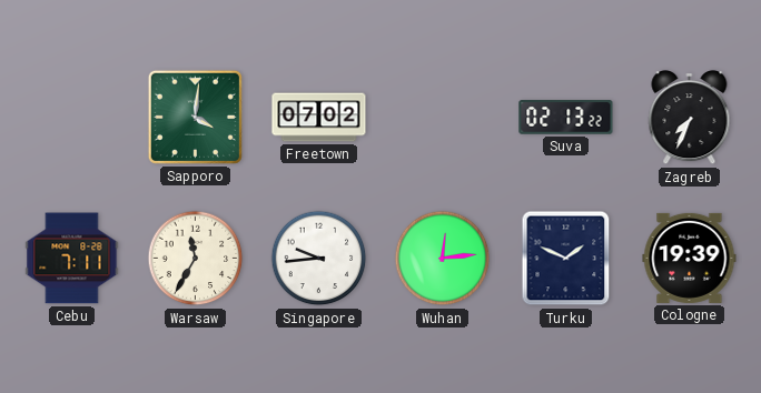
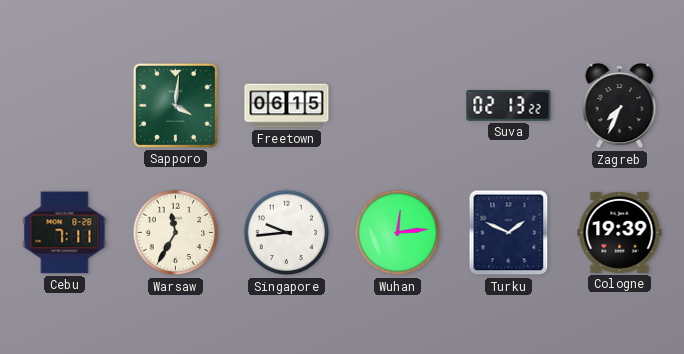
Freetown: 07:02 -> 06:15 (287, 106)
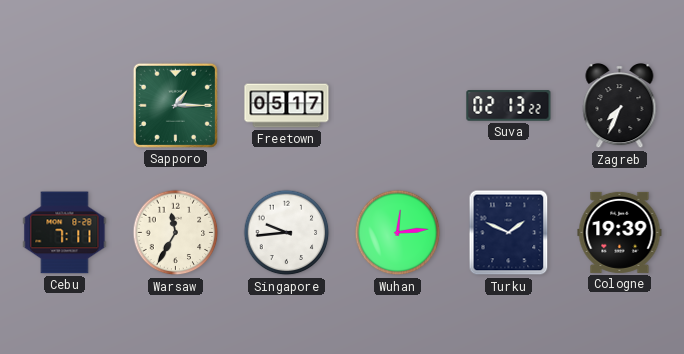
Sapporo: 4:01 -> 1:15 (175, 105)
Freetown: 06:15 -> 05:17 (287, 106)
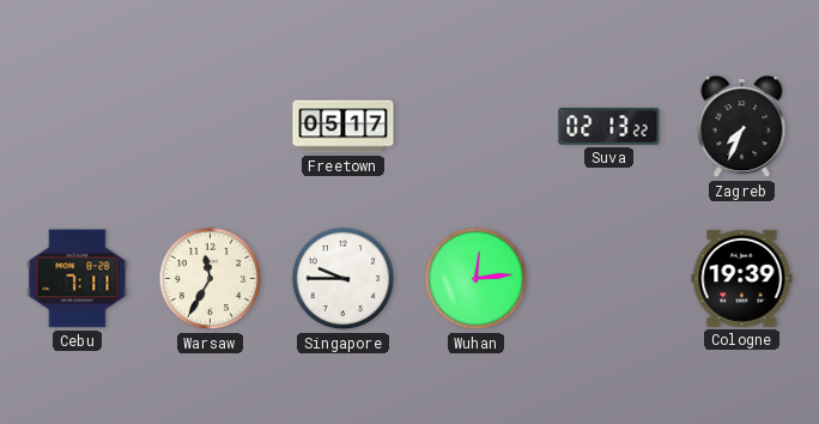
Sapporo: 1:15 -> none (175, 105)
Singapore: 9:44 -> 9:45 (344, 279)
Turku: 1:49 -> none (509, 233)
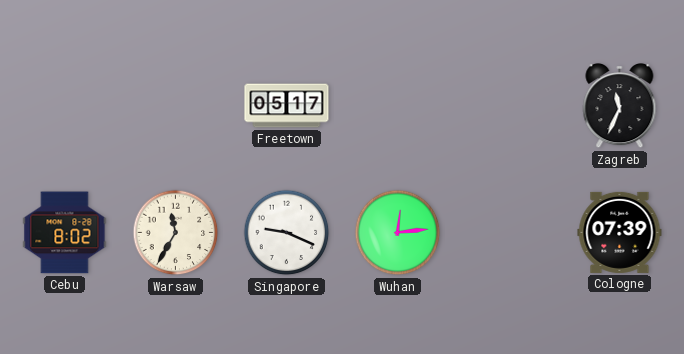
Suva: 02:13 -> none (609, 127)
Zagreb: 7:34 -> 11:34 (620, 107)
Cebu: 7:11 -> 8:02 (65, 233)
Singapore: 9:45 -> 9:19 (287, 233)
Cologne: 19:39 -> 07:39 (620, 232)
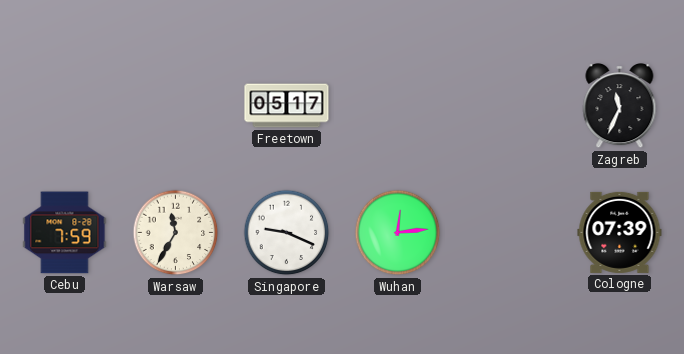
Cebu: 8:02 -> 7:59 (65, 233)
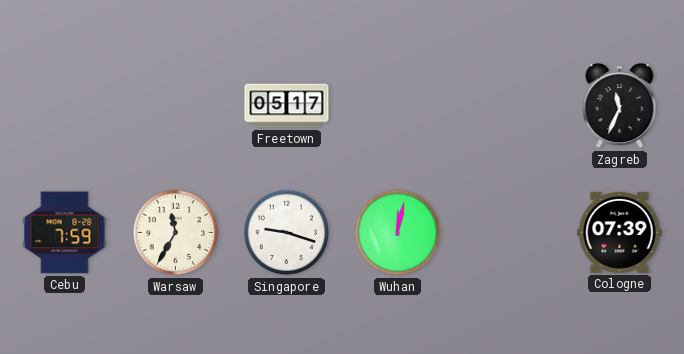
Singapore: 9:19 -> 9:18 (287, 233)
Wuhan: 12:14 -> 12:02 (398, 233)
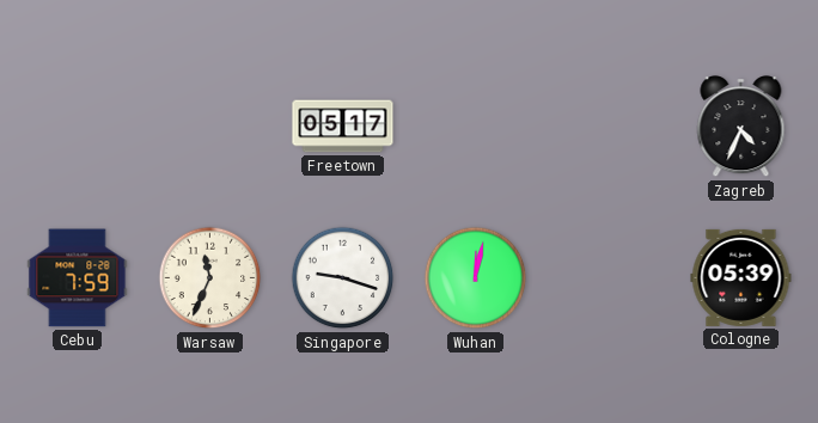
Zagreb: 11:34 -> 4:34 (741, 128)
Warsaw: 11:35 -> 11:34 (210, 278)
Cologne: 07:39 -> 05:39 (741, 277)
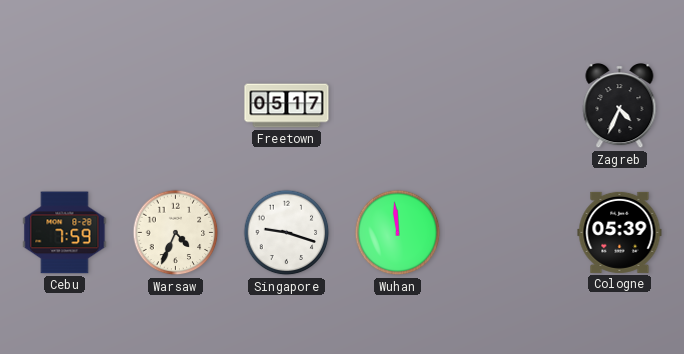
Warsaw: 11:34 -> 4:34 (176, 233)
Wuhan: 12:02 -> 11:59 (398, 233)
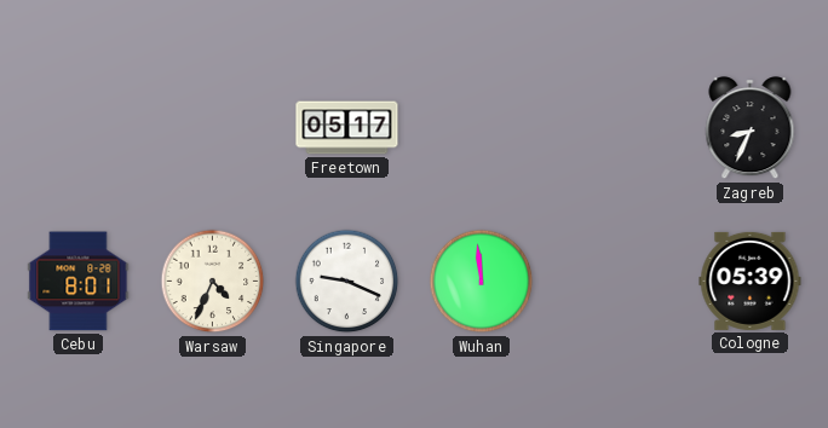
Zagreb: 4:34 -> 8:34 (751, 129)
Cebu: 7:59 -> 8:01 (79, 282)
Singapore: 9:18 -> 9:19 (347, 282)
